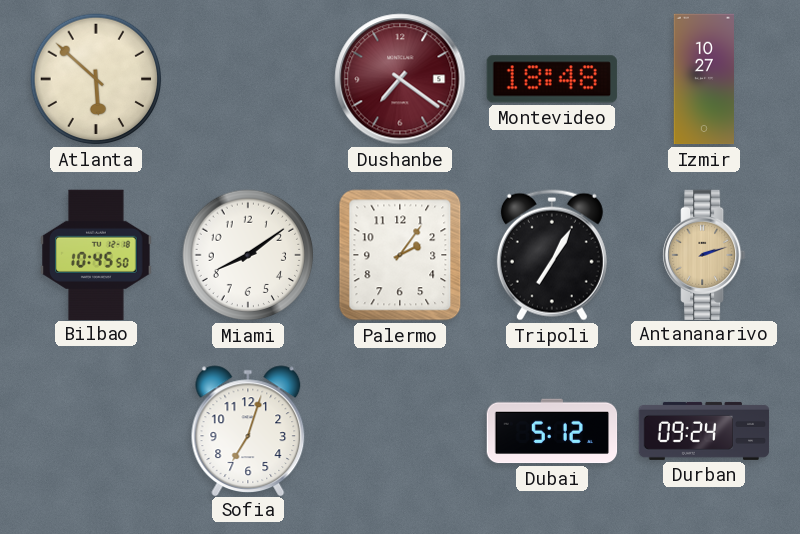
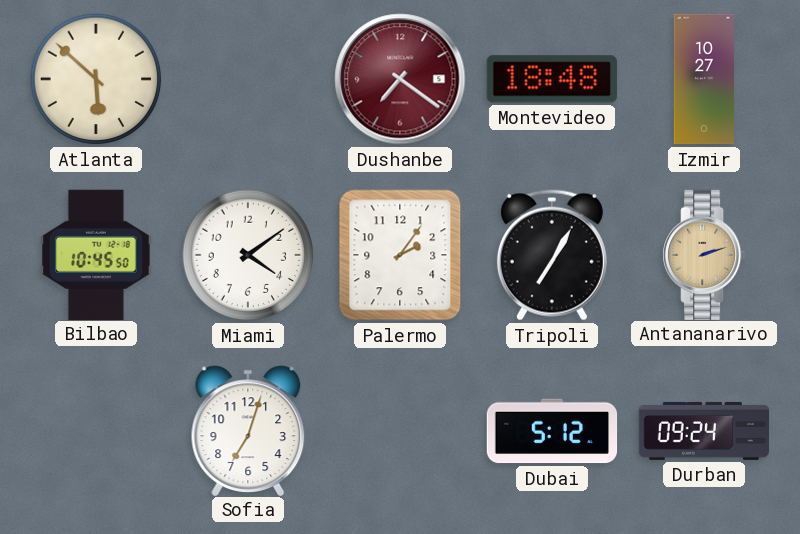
Miami: 8:09 -> 4:09 (248, 255)
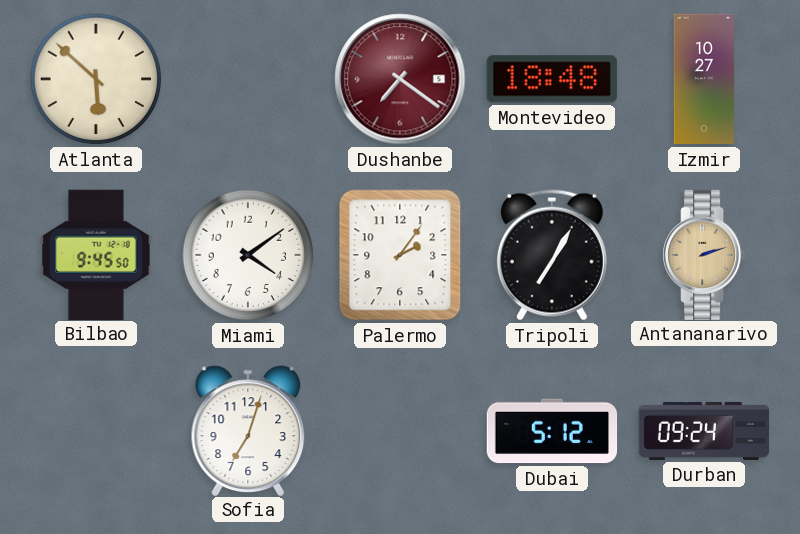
Bilbao: 10:45 -> 9:45 (96, 254)
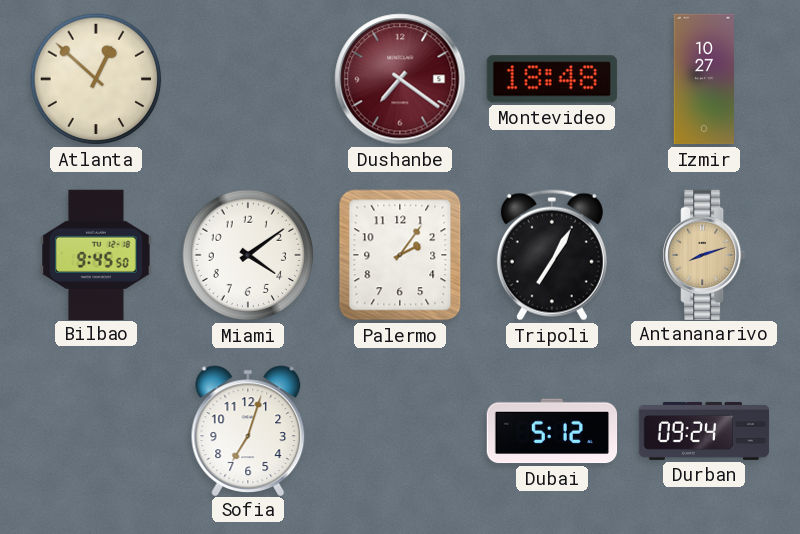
Atlanta: 5:52 -> 12:52 (96, 79)
Antananarivo: 2:12 -> 8:12 (705, 254)
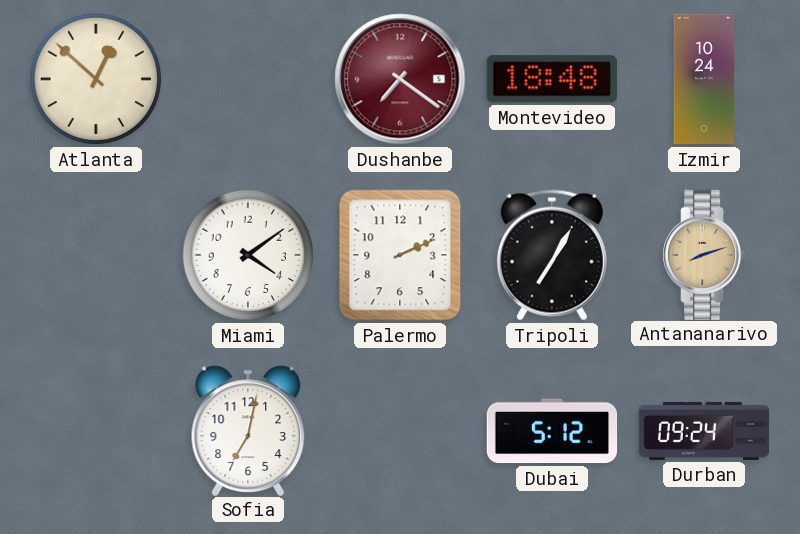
Izmir: 10:27 -> 10:24 (703, 79)
Bilbao: 9:45 -> none (96, 254)
Palermo: 2:06 -> 2:11 (400, 255)
Sofia: 7:03 -> 7:02 (248, 430)
